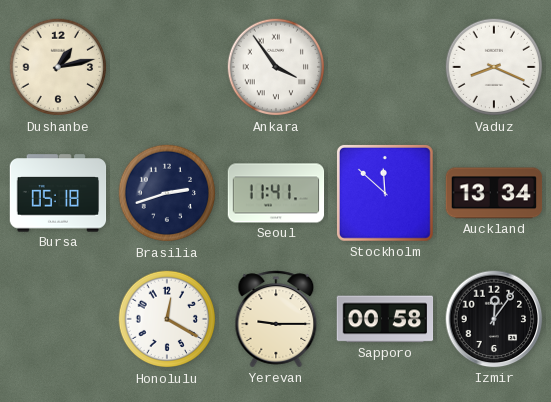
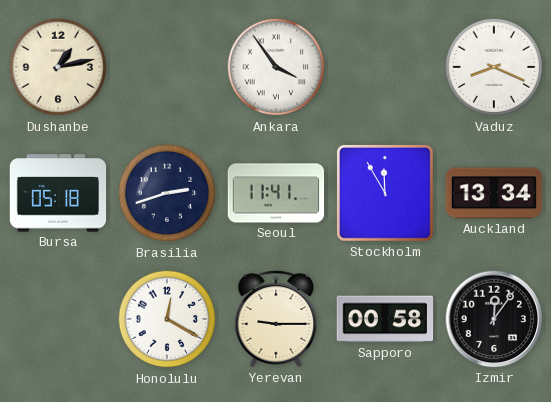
Stockholm: 11:52 -> 11:55 (385, 193)
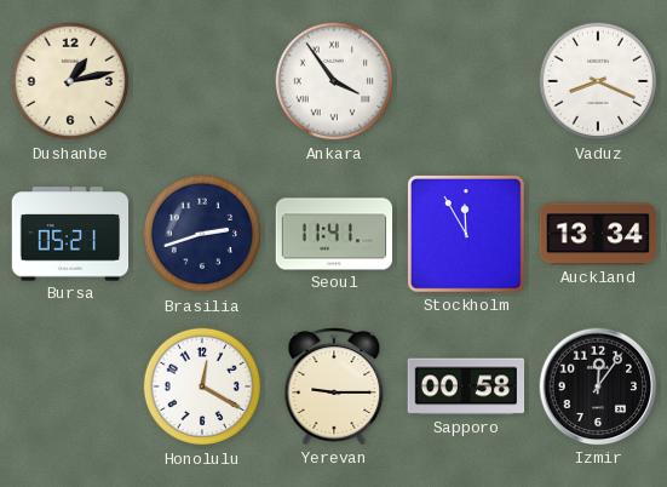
Bursa: 05:18 -> 05:21 (70, 234)
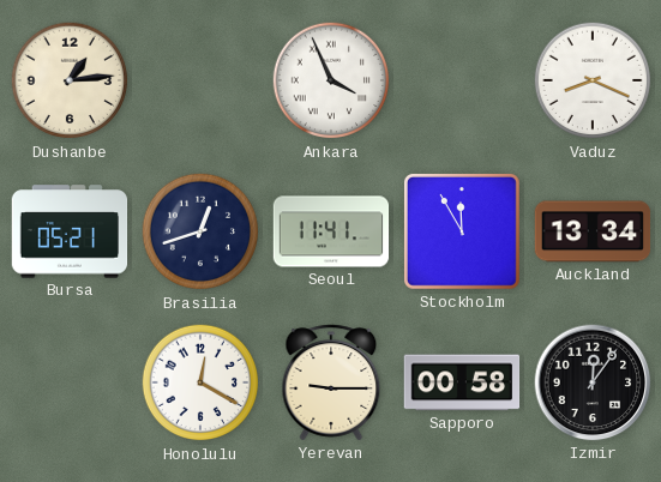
Dushanbe: 1:13 -> 1:14 (70, 80)
Ankara: 3:54 -> 3:56 (331, 80)
Brasilia: 2:42 -> 12:42 (200, 231)
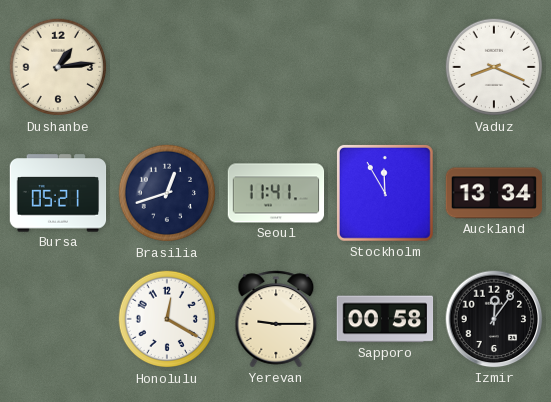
Ankara: 3:56 -> none (331, 80)
